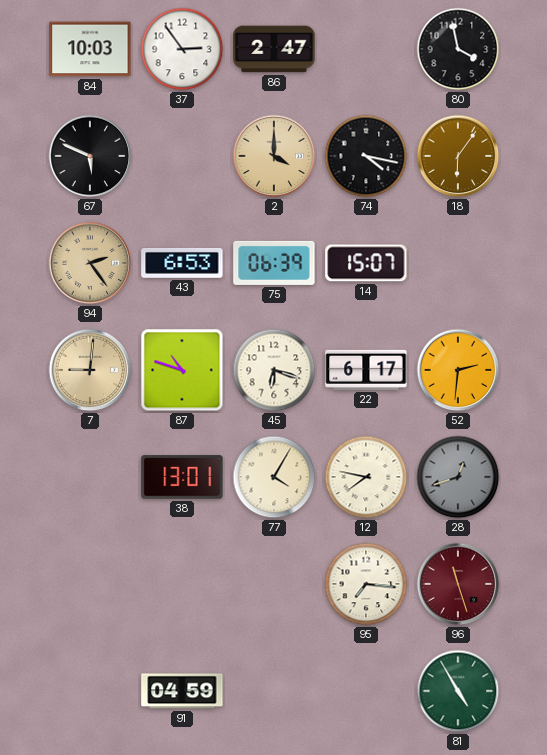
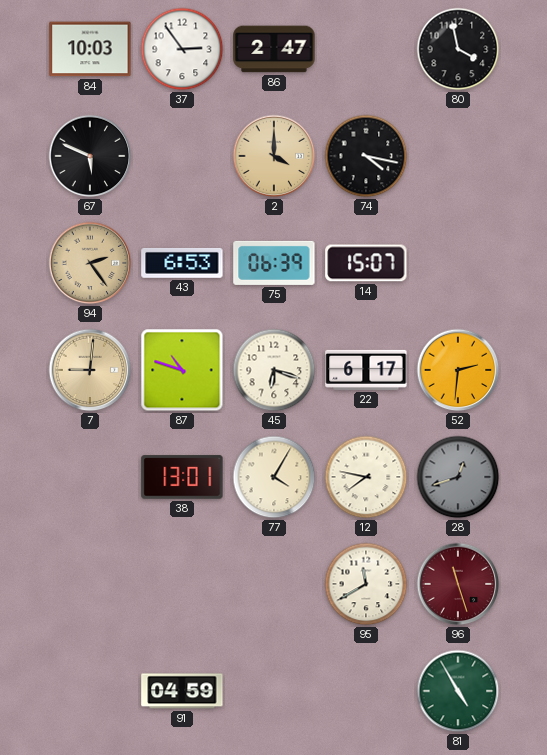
18: 6:06 -> none (458, 156)
95: 7:16 -> 11:40 (366, 584)
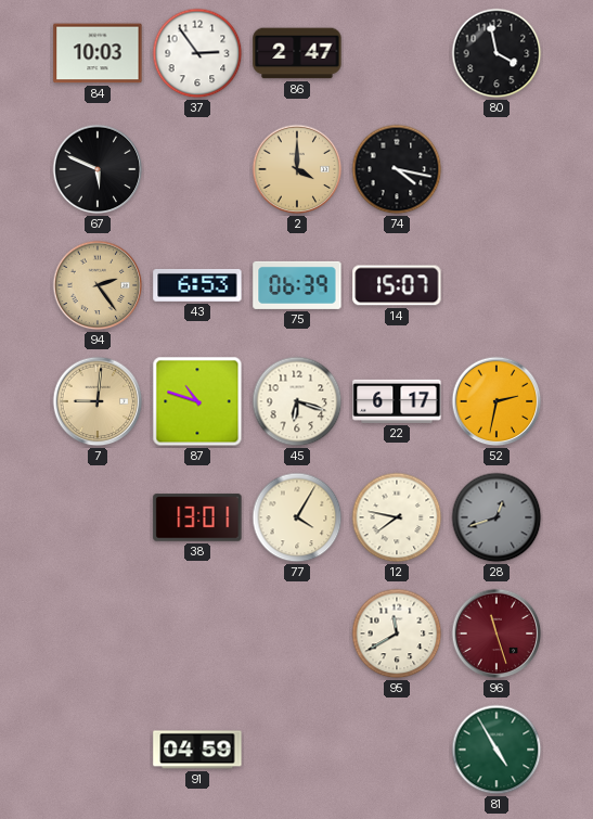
52: 2:31 -> 2:32 (497, 401)
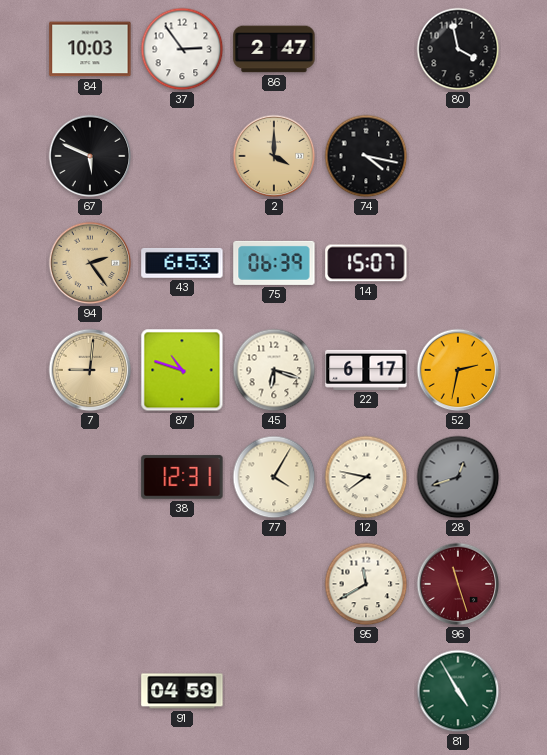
38: 13:01 -> 12:31 (182, 477)
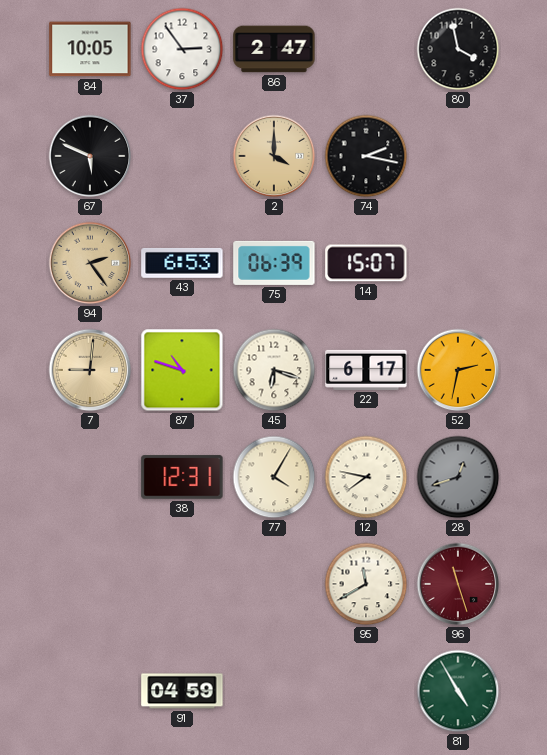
84: 10:03 -> 10:05 (90, 49)
74: 4:17 -> 2:17 (366, 156)
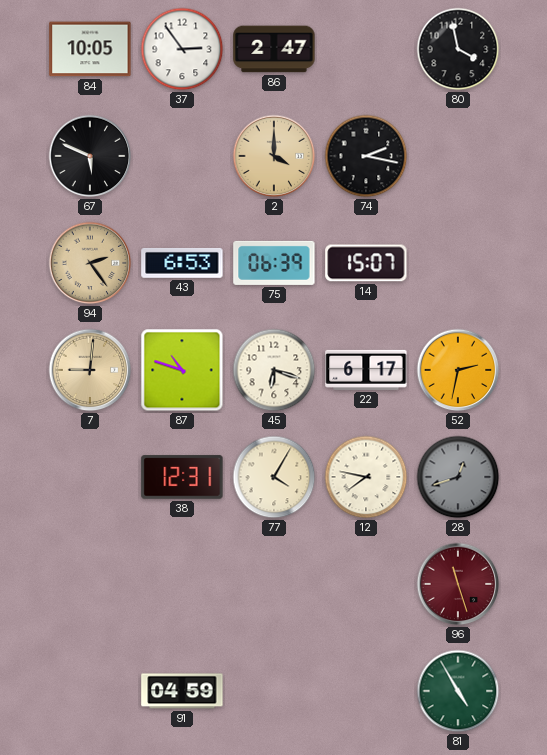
95: 11:40 -> none (366, 584)
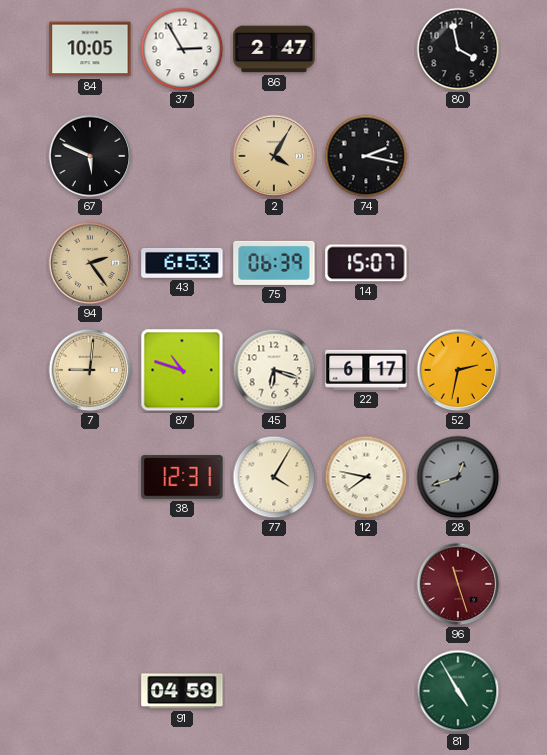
37: 2:54 -> 2:55 (182, 49)
2: 4:00 -> 4:05 (274, 156)
